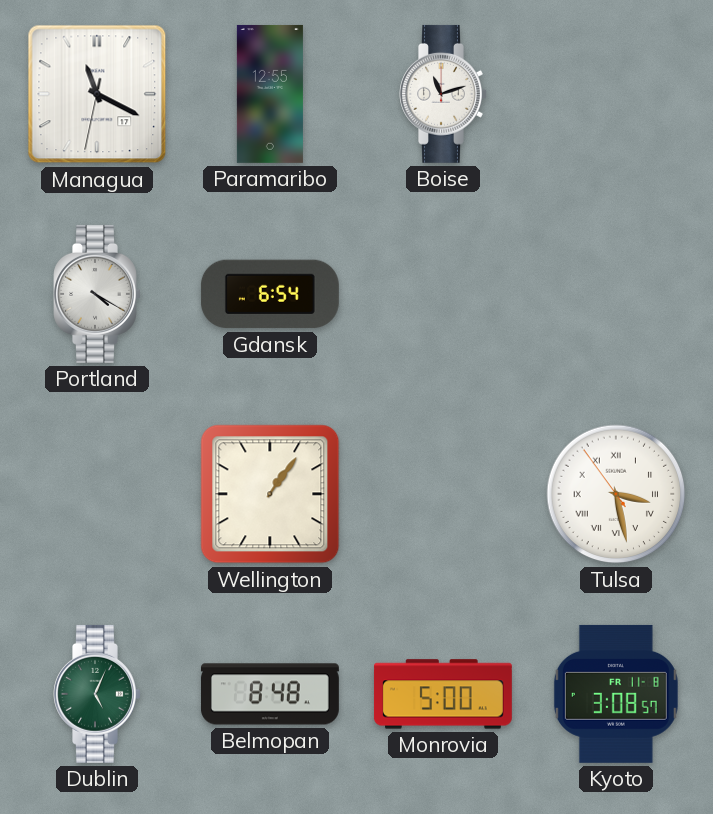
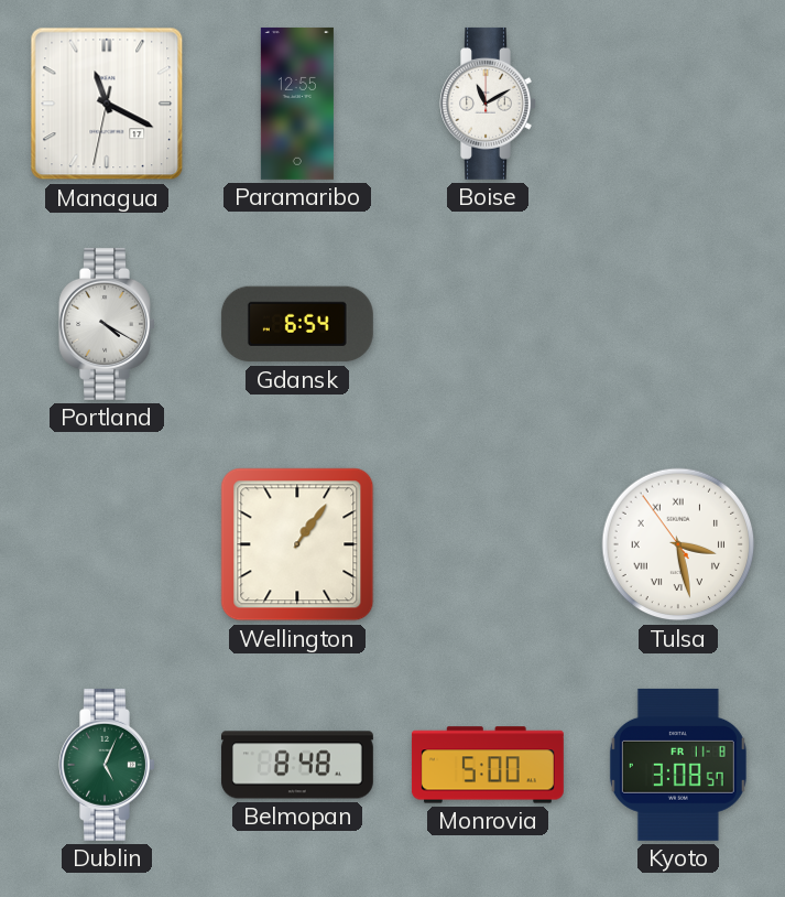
Boise: 11:12 -> 11:10 (488, 104)
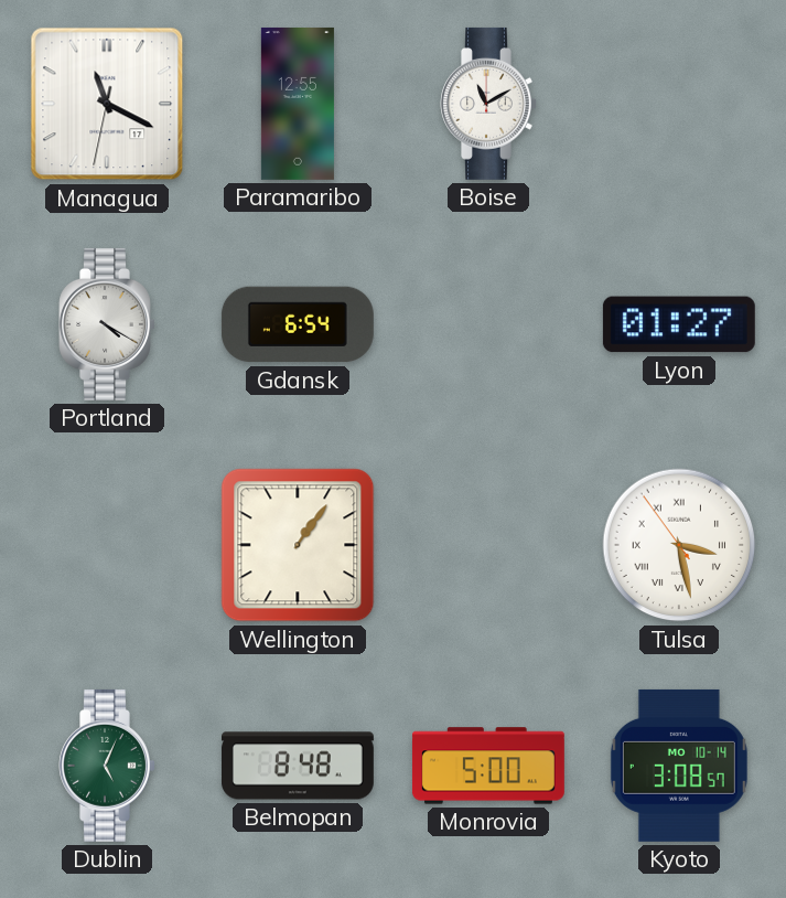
Lyon: none -> 01:27 (679, 324)
Kyoto date: FR 11-8 -> MO 10-14 (679, 766)
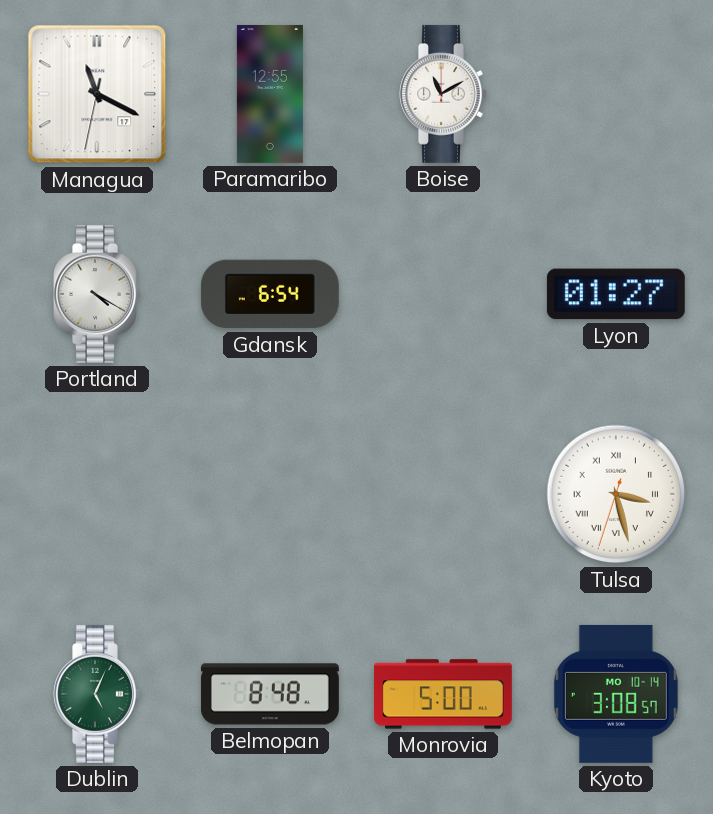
Wellington: 1:06 -> none (298, 545)
Tulsa: 3:27:54 -> 3:27:33 (616, 494)
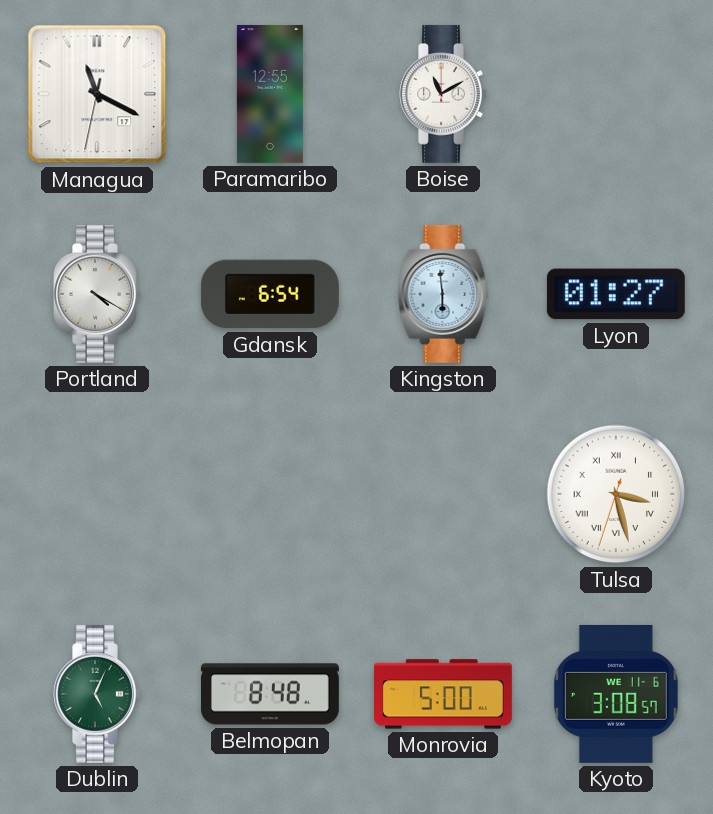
Kingston: none -> 5:59 (443, 294)
Kyoto date: MO 10-14 -> WE 11-6 (616, 694)
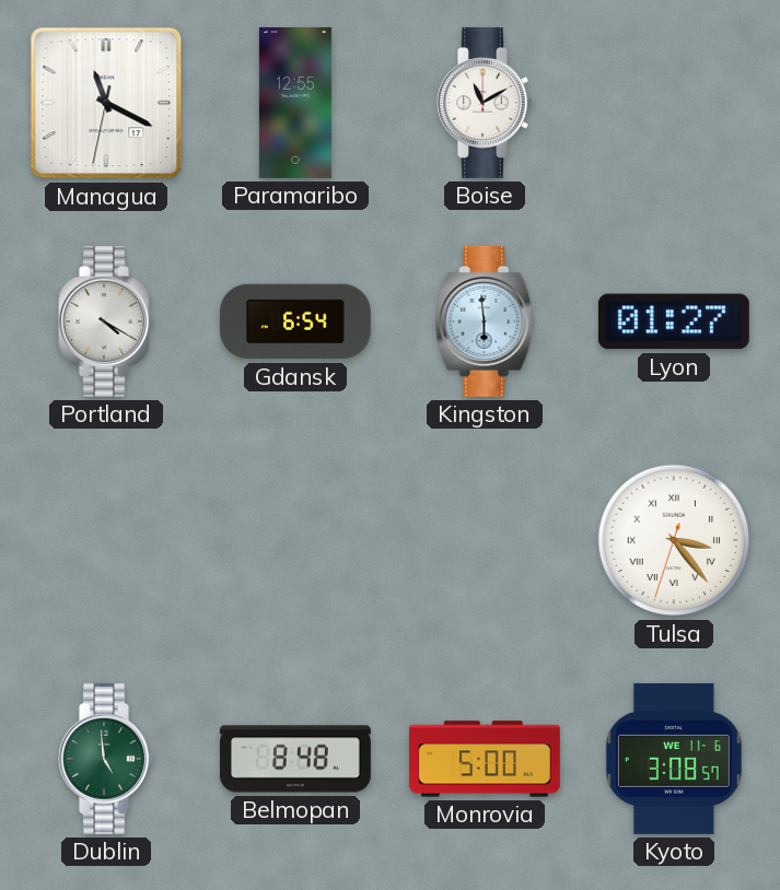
Tulsa: 3:27 -> 3:23 (674, 540)
Dublin: 5:04 -> 4:59 (106, 759)
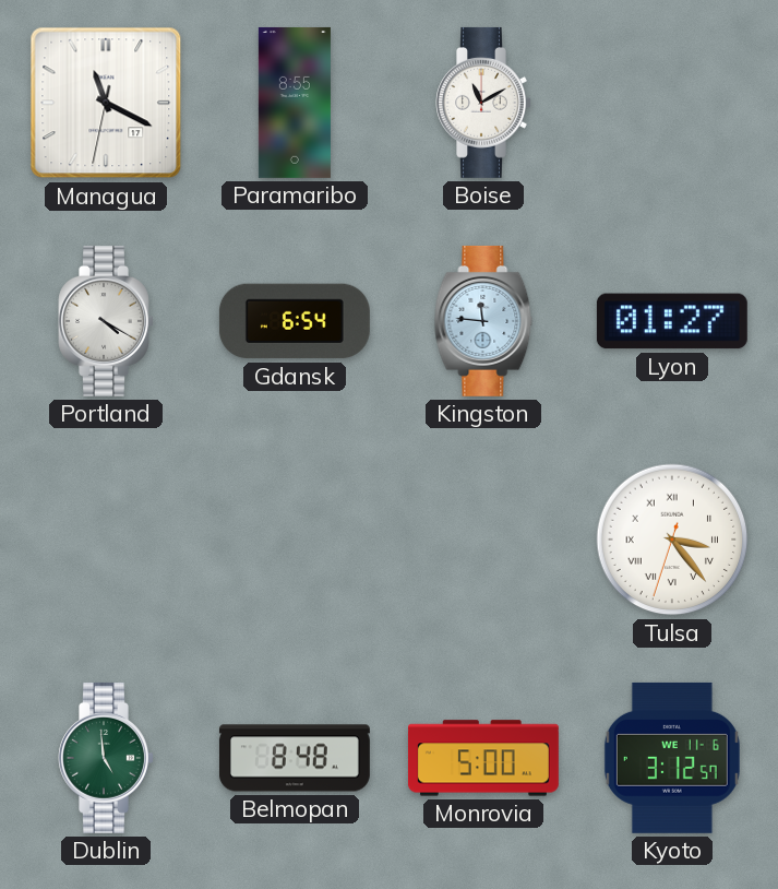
Paramaribo: 12:55 -> 8:55 (295, 103)
Kingston: 5:59 -> 11:46 (483, 321)
Kyoto: 3:08 -> 3:12 (672, 758)
